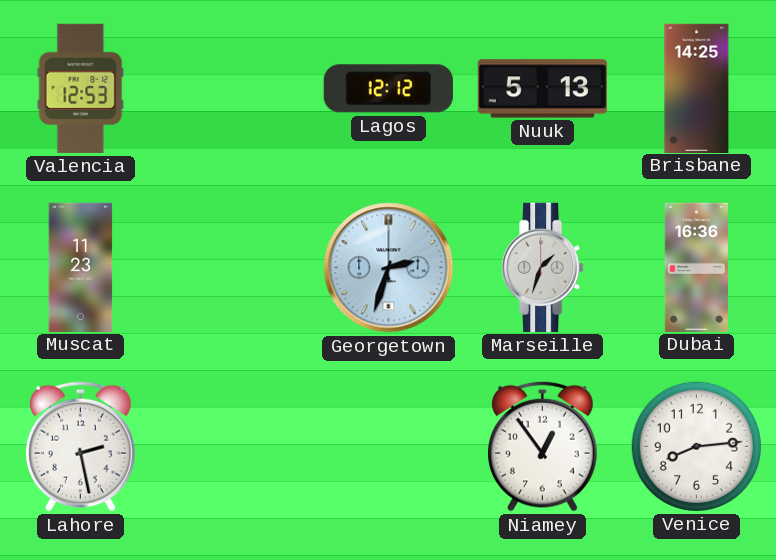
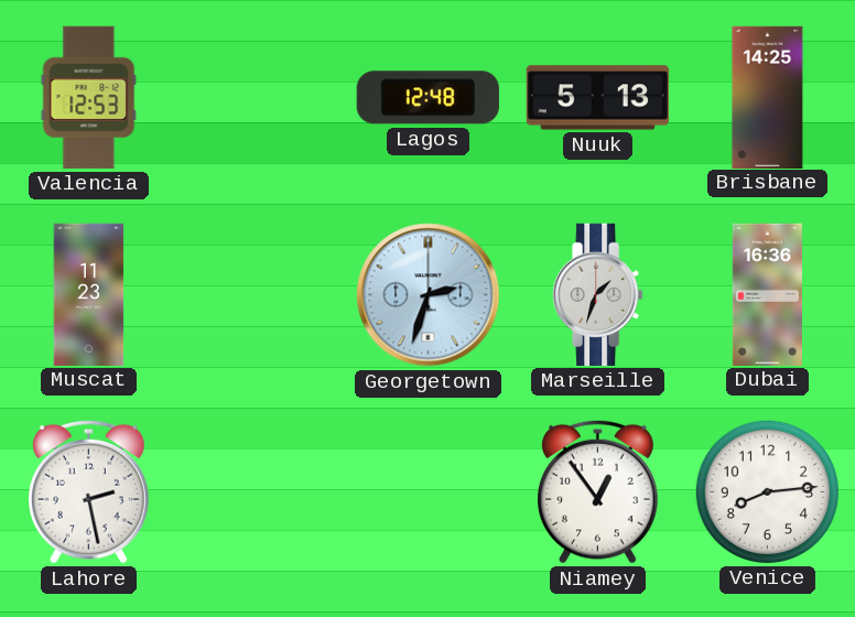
Lagos: 12:12 -> 12:48 (428, 98)
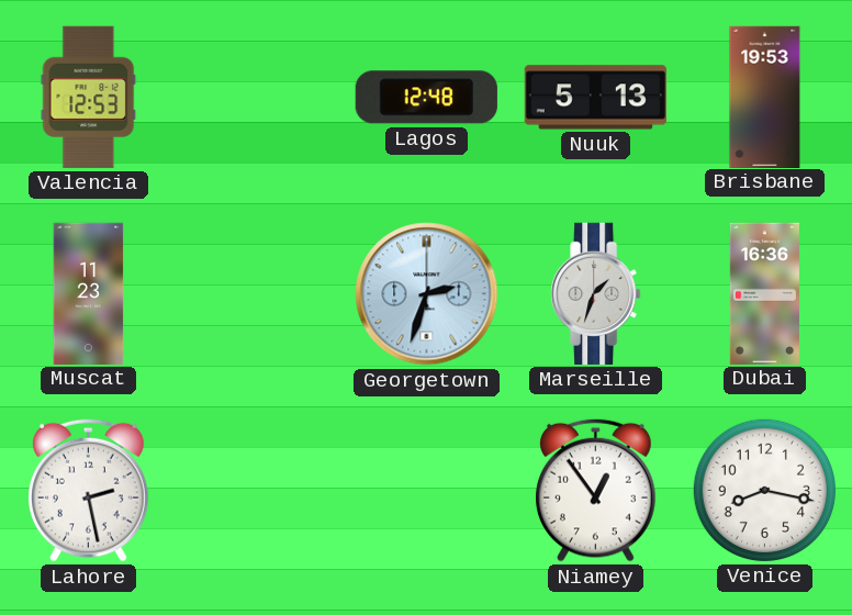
Brisbane: 14:25 -> 19:53 (765, 97)
Venice: 8:14 -> 8:17 (764, 490)
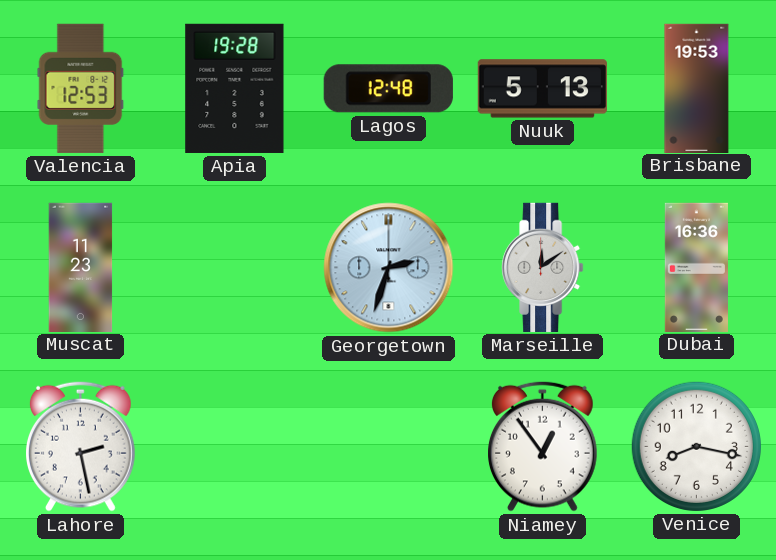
Apia: none -> 19:28 (235, 88)
Marseille: 1:33 -> 12:09 (543, 267)
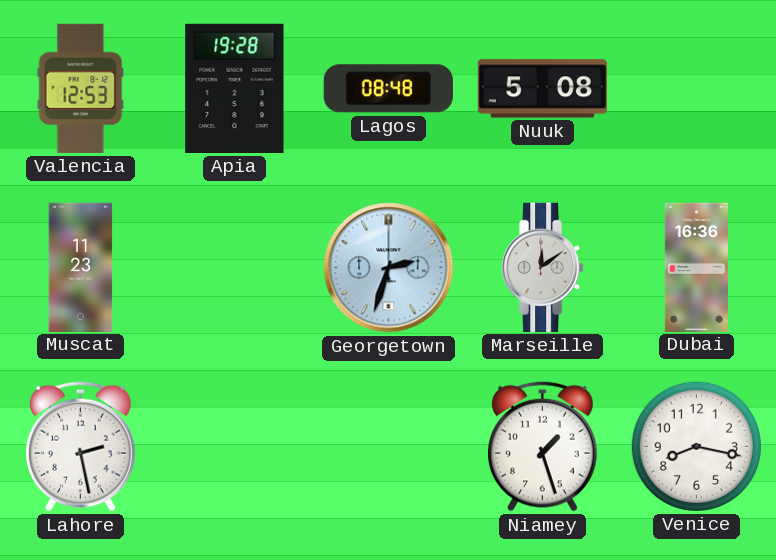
Lagos: 12:48 -> 08:48 (388, 89)
Nuuk: 5:13 -> 5:08 (542, 89)
Brisbane: 19:53 -> none (697, 88)
Niamey: 12:54 -> 1:27 (543, 446)
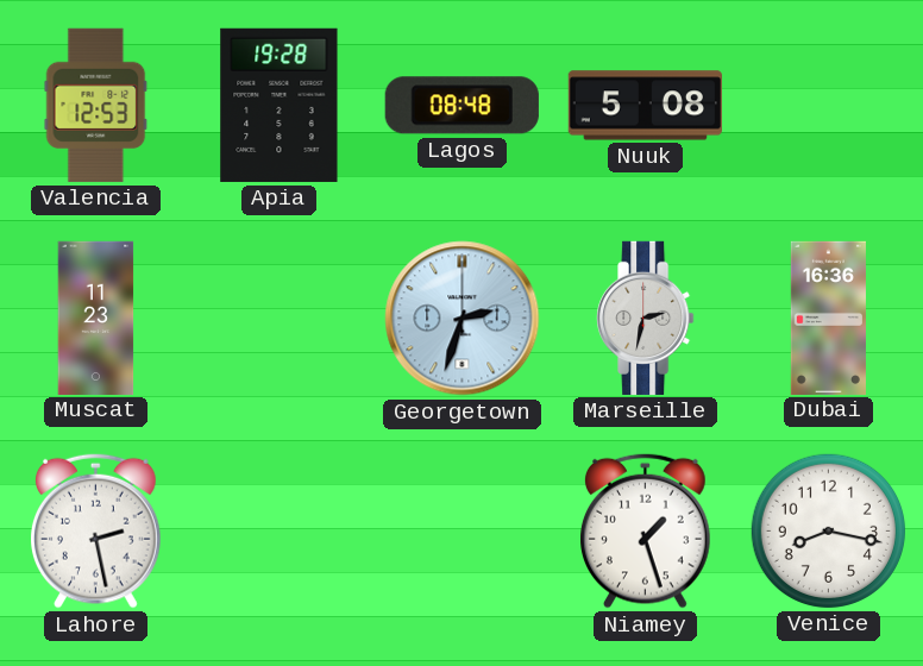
Marseille: 12:09 -> 2:32 (646, 318)
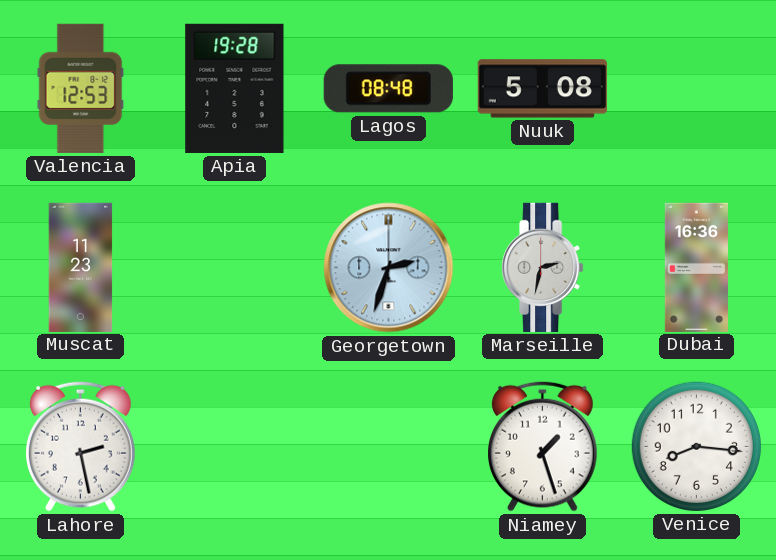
Venice: 8:17 -> 8:16 (696, 446)
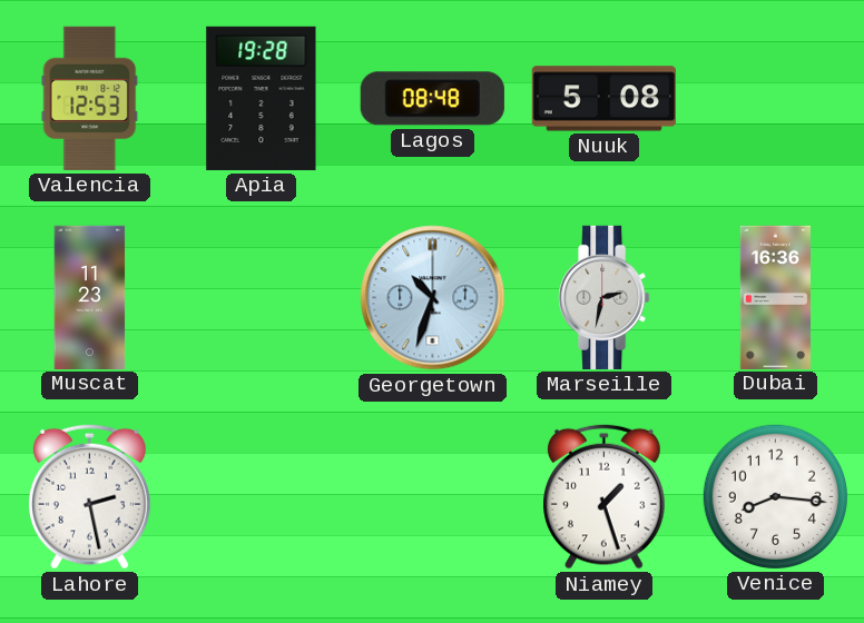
Georgetown: 2:33 -> 10:33 (433, 298)
